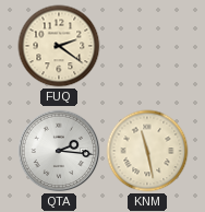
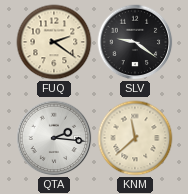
SLV: none -> 9:21 (135, 42)
KNM: 11:28 -> 11:38 (135, 138)
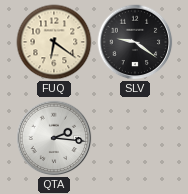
FUQ: 2:21 -> 6:21 (54, 42)
KNM: 11:38 -> none (135, 138)
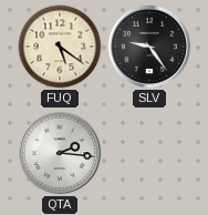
FUQ: 6:21 -> 5:21 (60, 47)
SLV: 9:21 -> 9:24 (149, 47)
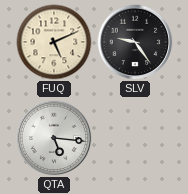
FUQ: 5:21 -> 5:11 (54, 42)
QTA: 2:16 -> 5:16 (54, 138)
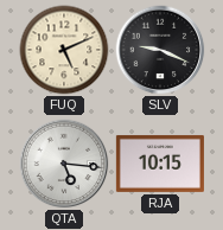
SLV: 9:24 -> 9:19 (160, 50)
RJA: none -> 10:15 (160, 164)
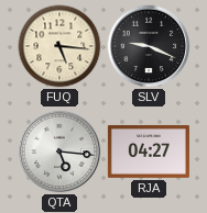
FUQ: 5:11 -> 5:16 (59, 46)
RJA: 10:15 -> 04:27 (149, 152)
